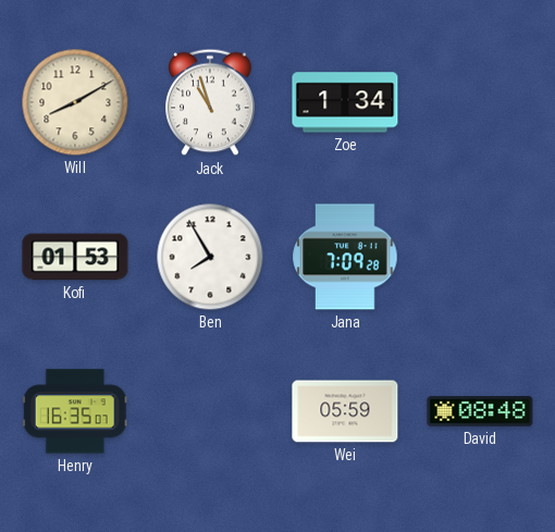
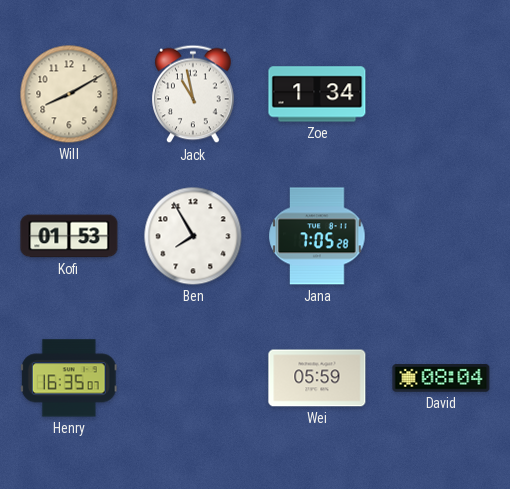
Jack: 10:57 -> 10:58 (193, 94)
Jana: 7:09 -> 7:05 (317, 236)
David: 08:48 -> 08:04 (441, 379)
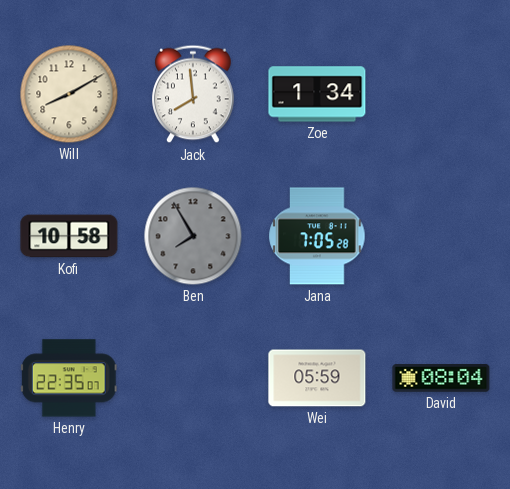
Jack: 10:58 -> 7:59 (193, 94)
Kofi: 01:53 -> 10:58 (69, 236)
Ben dial: white -> grey (193, 236)
Henry: 16:35 -> 22:35 (69, 378)
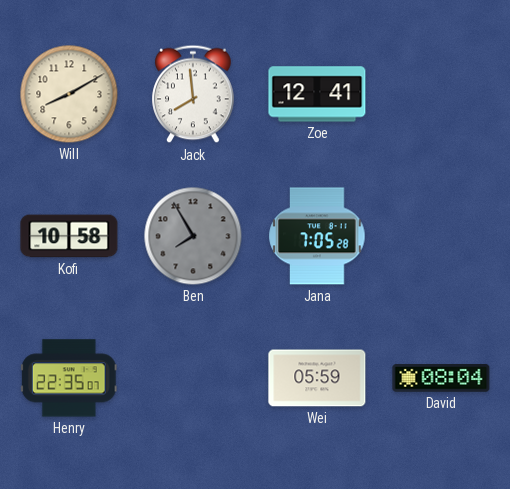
Zoe: 1:34 -> 12:41 (317, 94)
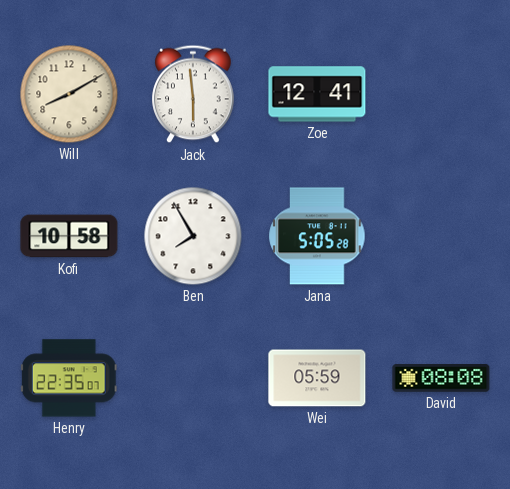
Jack: 7:59 -> 5:59 (193, 94)
Ben dial: grey -> white (193, 236)
Jana: 7:05 -> 5:05 (317, 236)
David: 08:04 -> 08:08 (441, 379)
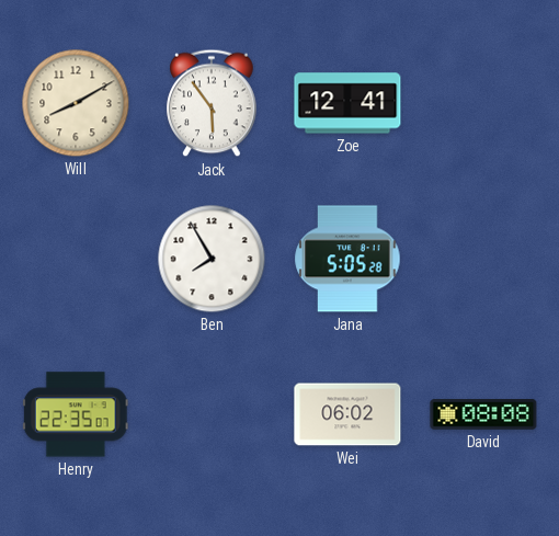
Jack: 5:59 -> 5:54 (212, 103)
Kofi: 10:58 -> none (69, 236)
Wei: 05:59 -> 06:02 (347, 414)
